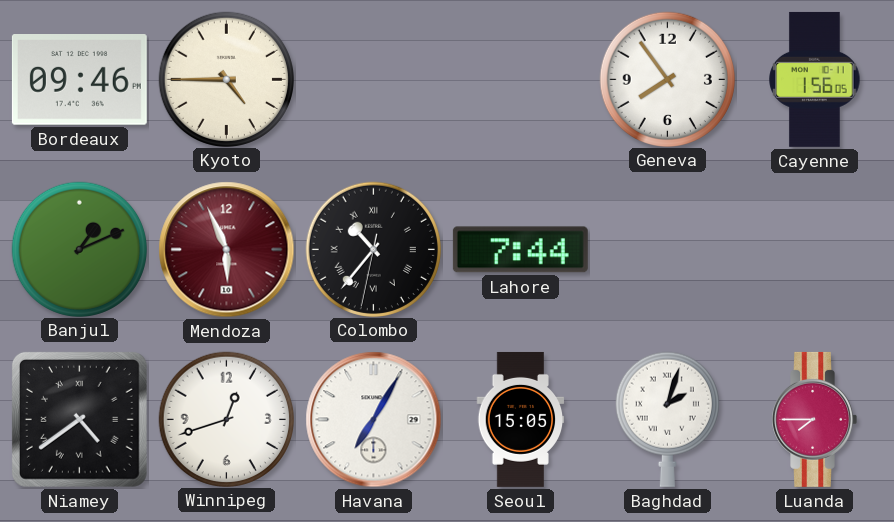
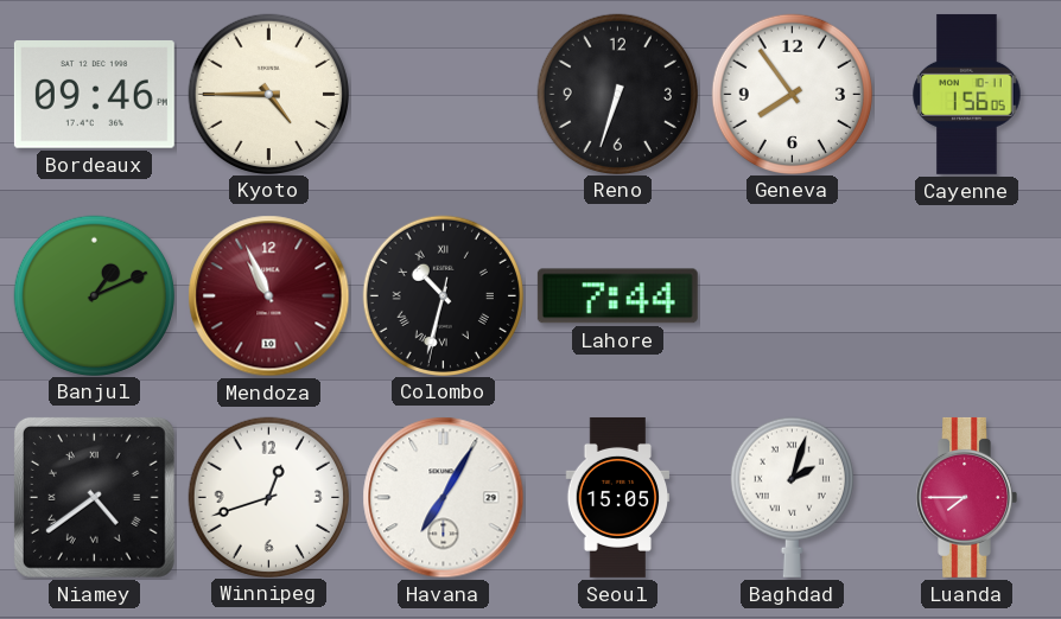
Reno: none -> 6:33 (617, 94)
Mendoza: 5:56 -> 10:56 (269, 296)
Colombo: 10:36 -> 10:32 (443, 295)
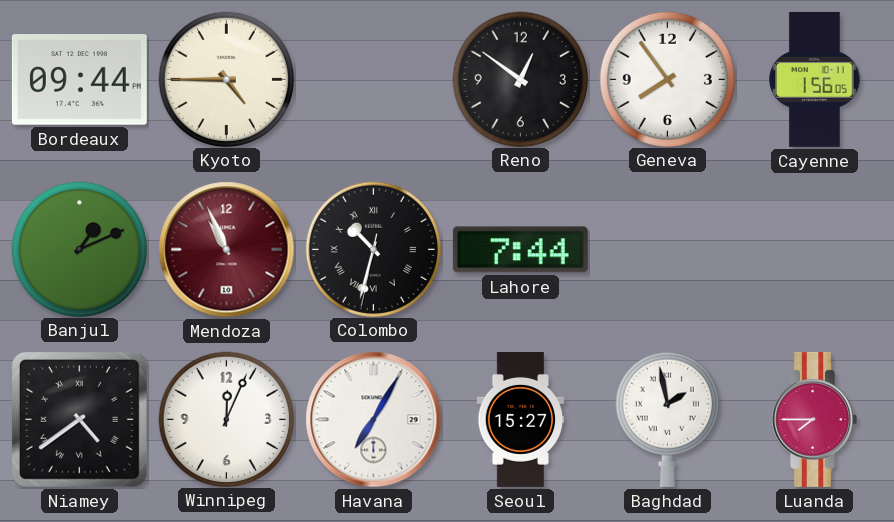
Bordeaux: 09:46 -> 09:44 (79, 80)
Reno: 6:33 -> 12:51 (520, 79)
Winnipeg: 12:42 -> 12:04 (226, 419)
Seoul: 15:05 -> 15:27 (521, 419)
Baghdad: 2:03 -> 1:58 (667, 419)
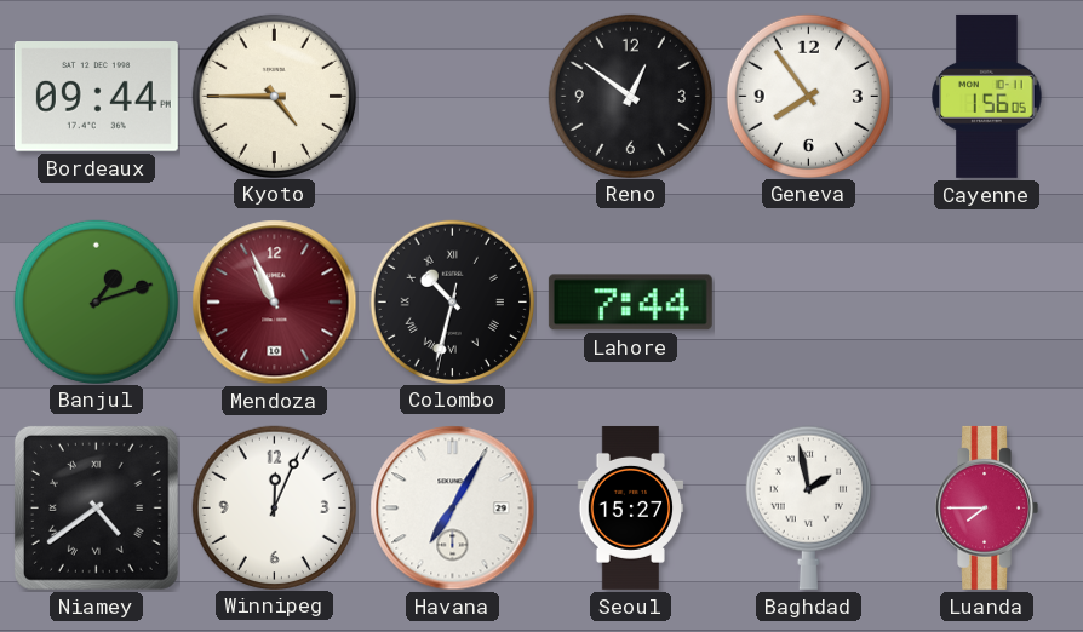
Banjul: 1:11 -> 1:12 (96, 301)
